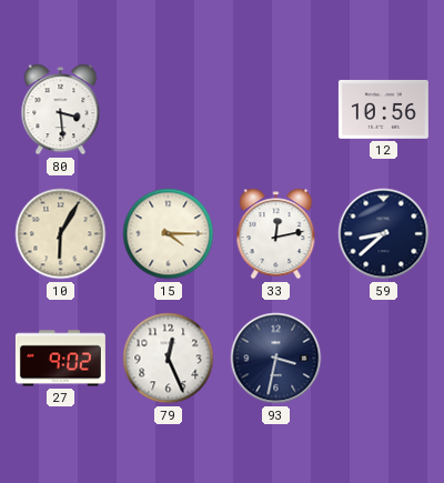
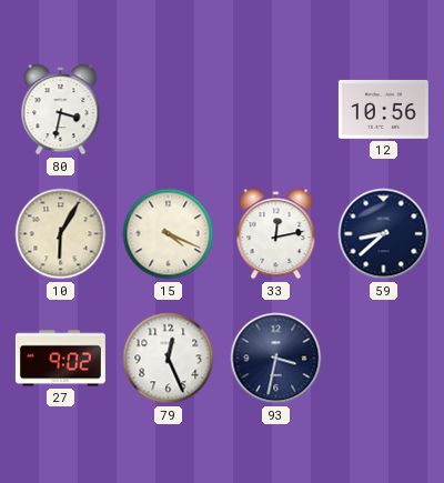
80: 3:29 -> 3:32 (61, 110)
15: 4:15 -> 4:19 (169, 234)
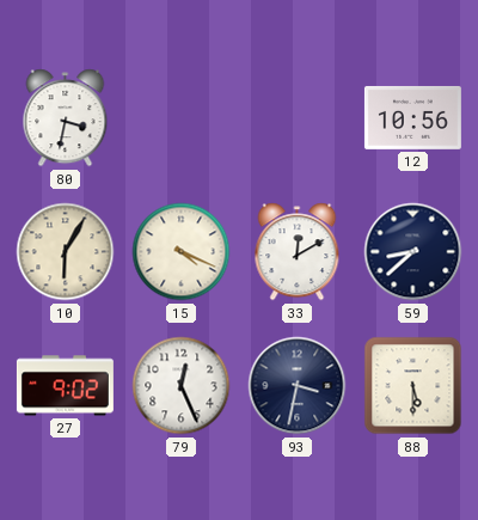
33: 12:13 -> 12:10 (298, 252)
88: none -> 5:30 (413, 386)
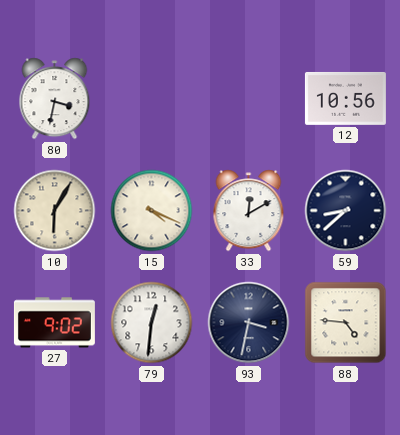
79: 12:26 -> 12:31 (152, 323)
88: 5:30 -> 4:46 (346, 323)
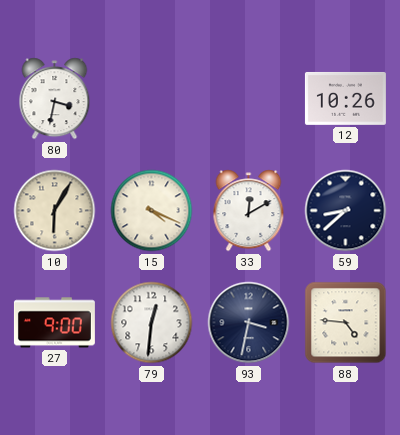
12: 10:56 -> 10:26 (345, 98)
27: 9:02 -> 9:00 (54, 323)
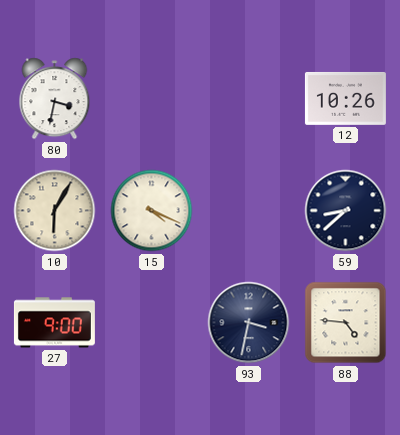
33: 12:10 -> none (249, 211)
79: 12:31 -> none (152, 323)
